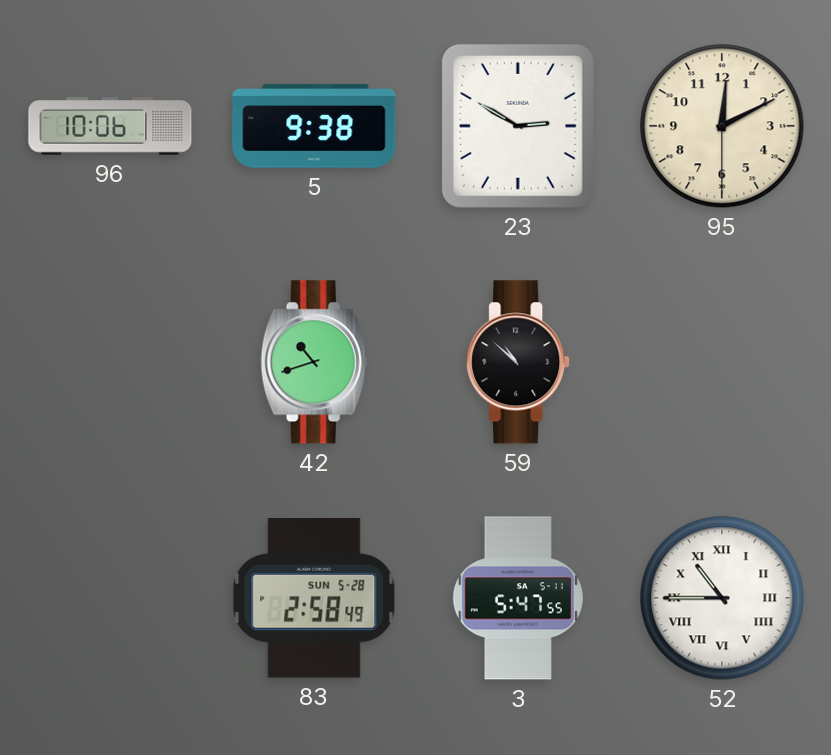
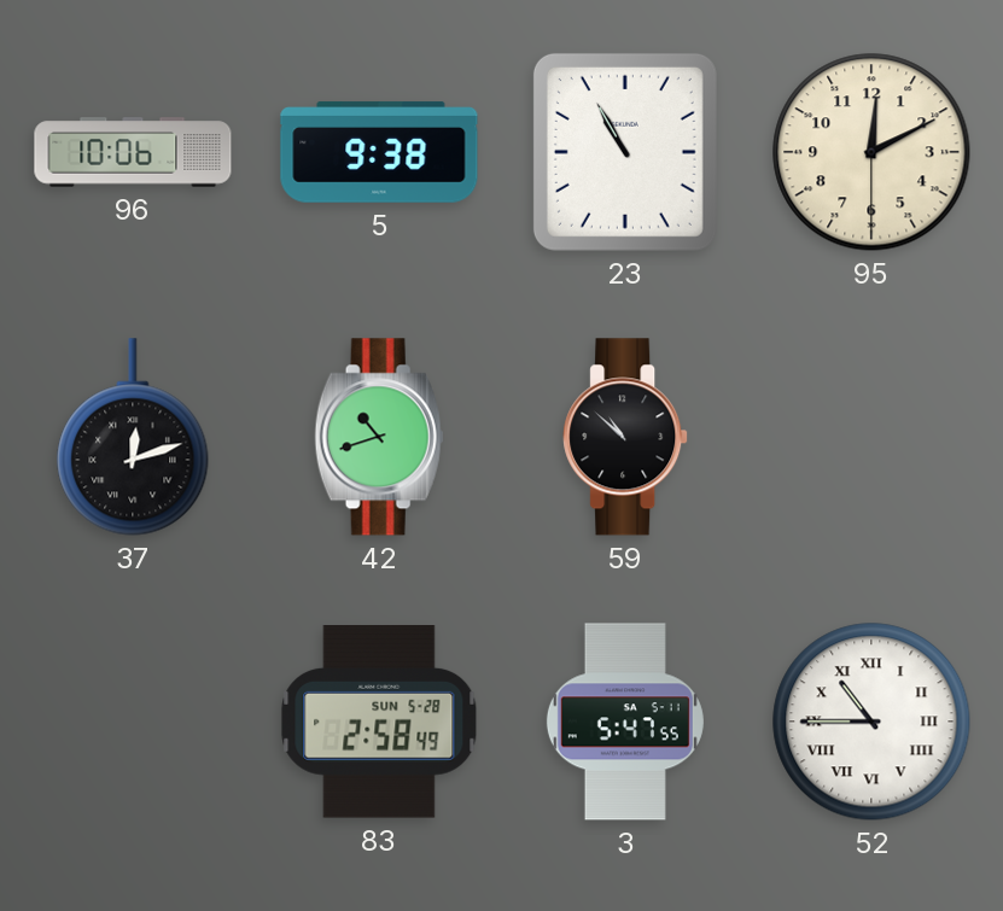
23: 2:50 -> 10:55 (625, 152)
37: none -> 12:12 (133, 437)
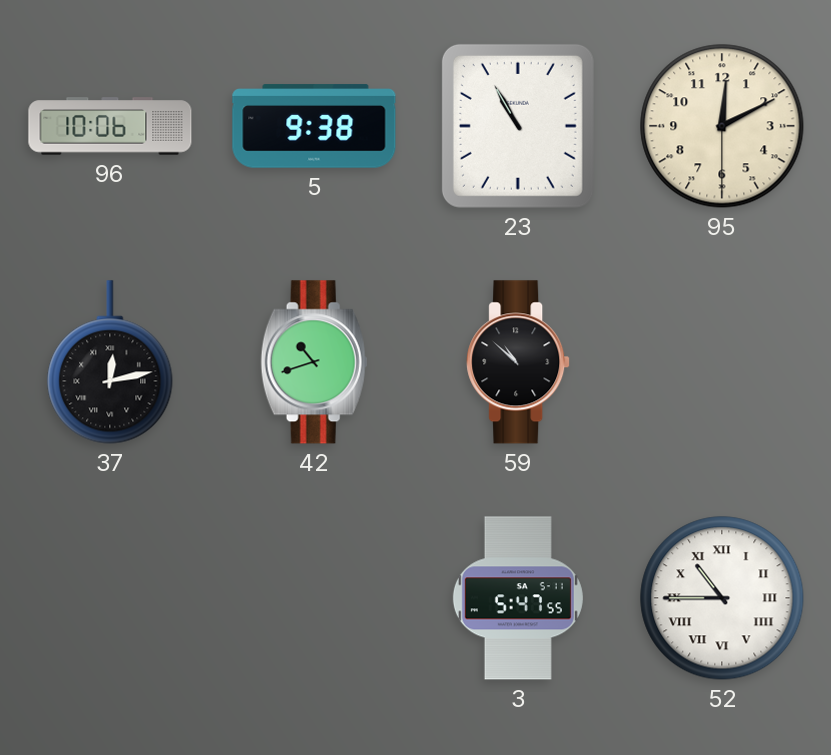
37: 12:12 -> 12:13 (110, 362)
83: 2:58 -> none (379, 722)
